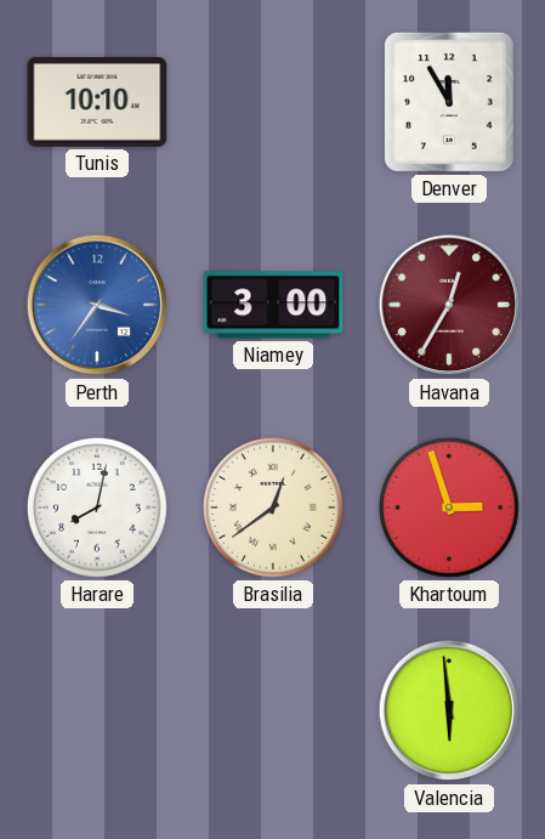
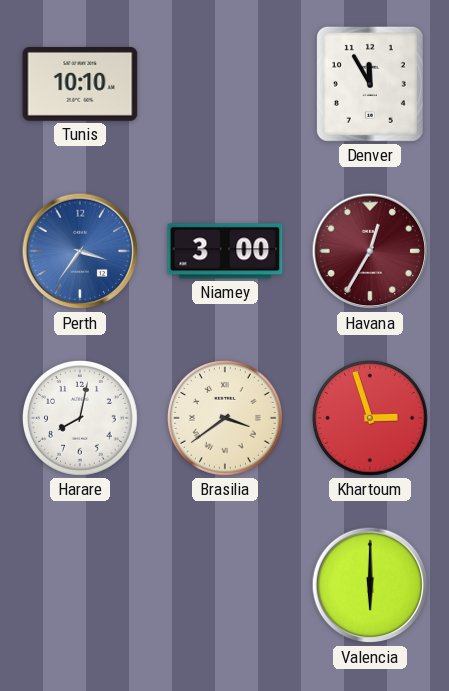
Brasilia: 12:39 -> 3:39 (225, 418)
Valencia: 5:59 -> 6:00 (370, 585)
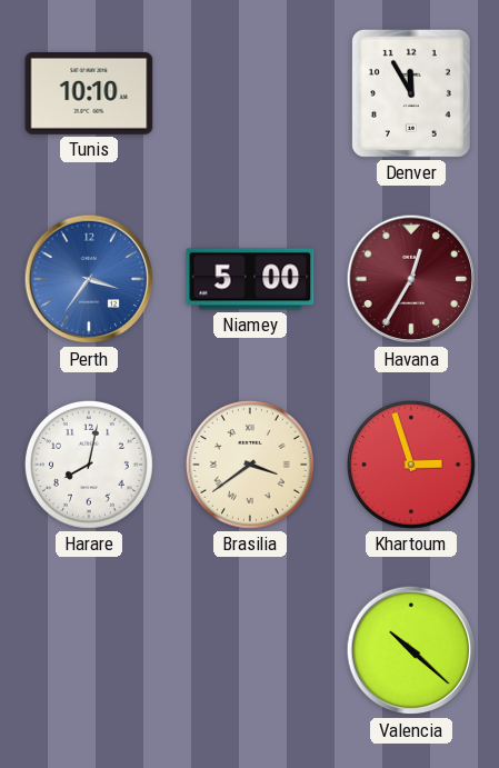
Niamey: 3:00 -> 5:00 (250, 279)
Valencia: 6:00 -> 10:22 (411, 650)
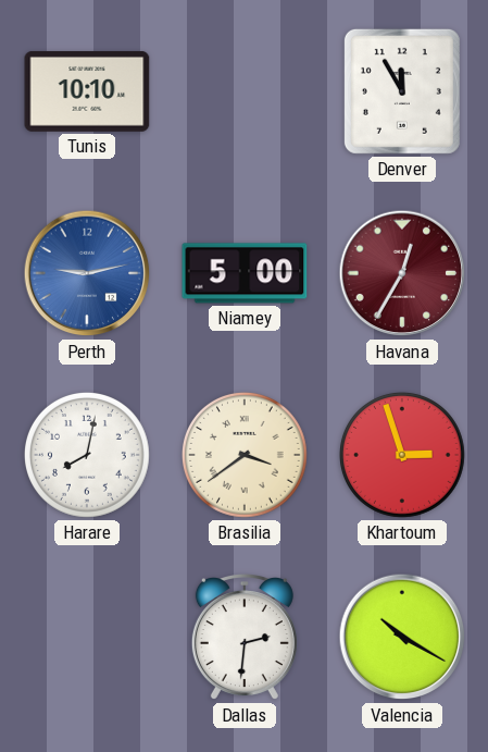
Perth: 3:36 -> 9:13 (87, 273)
Dallas: none -> 2:31 (245, 638)
Valencia: 10:22 -> 10:20 (402, 637)
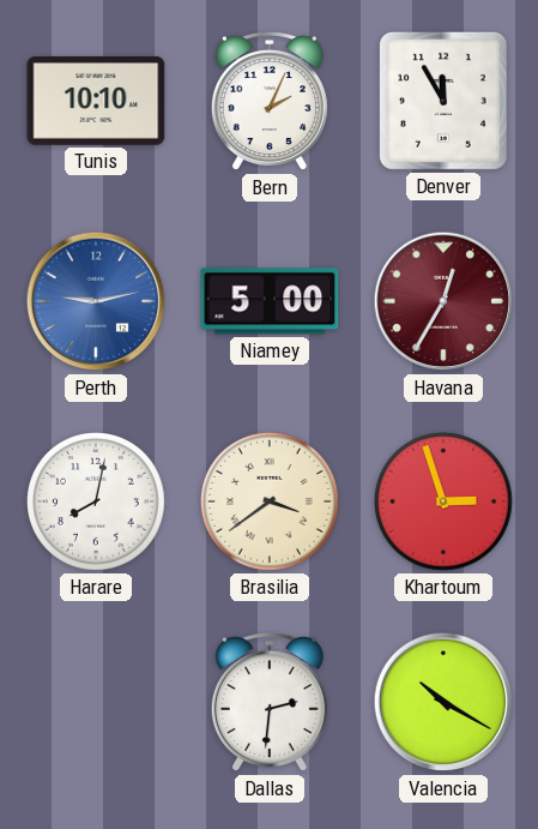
Bern: none -> 2:04 (270, 102)
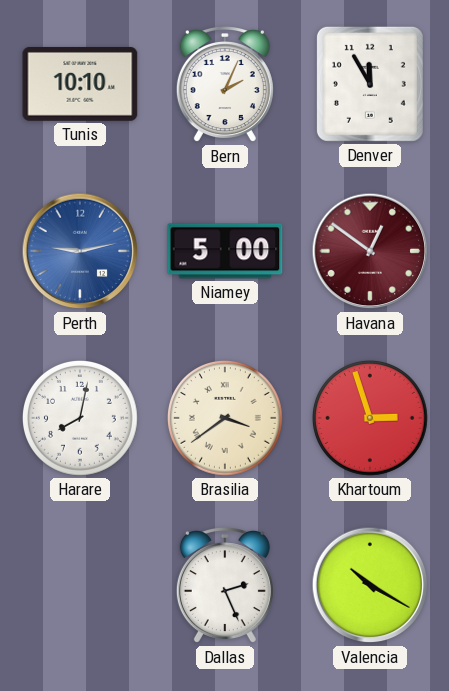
Havana: 12:35 -> 12:51 (370, 251)
Dallas: 2:31 -> 2:26 (225, 586)
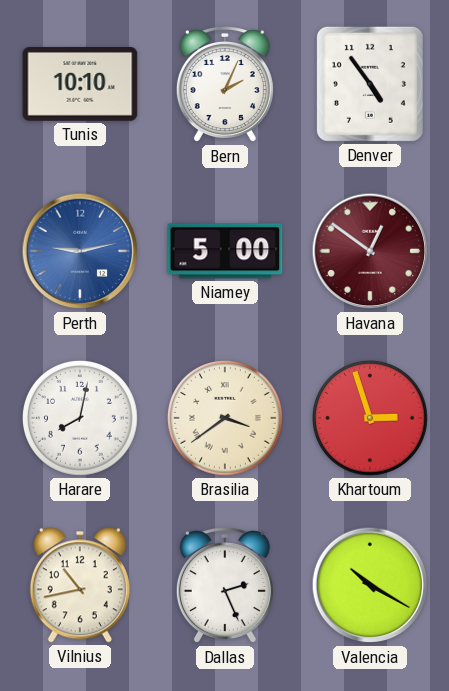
Denver: 11:55 -> 4:54 (370, 84)
Vilnius: none -> 10:43 (80, 585)
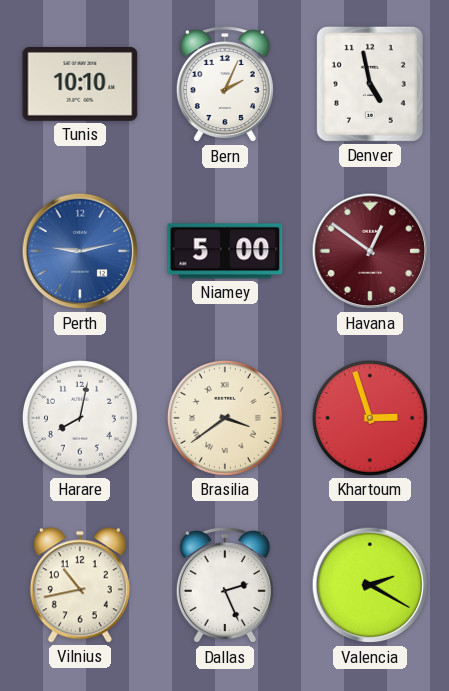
Denver: 4:54 -> 4:58 (370, 84)
Valencia: 10:20 -> 2:20 (370, 585)
